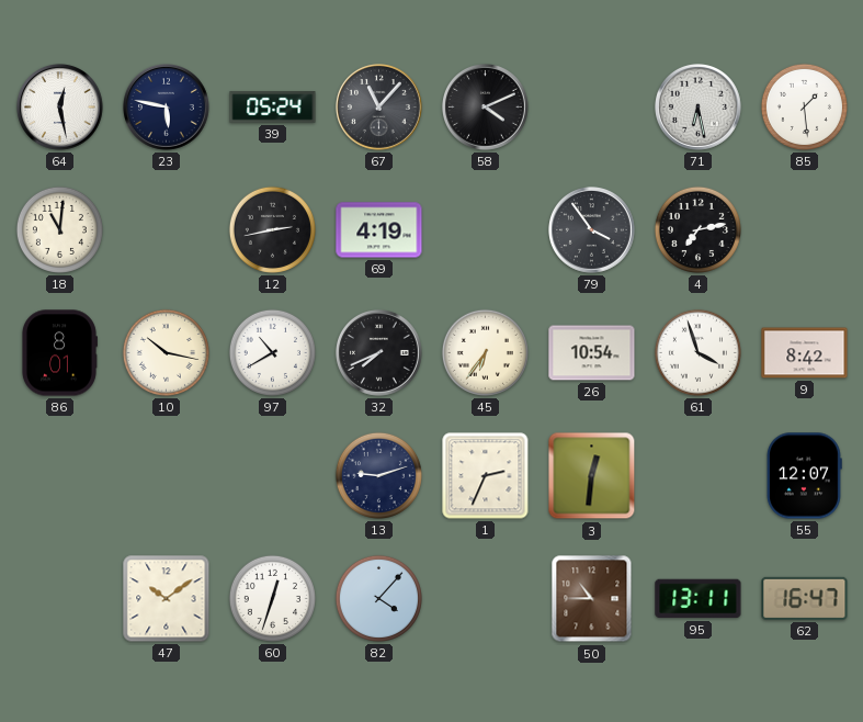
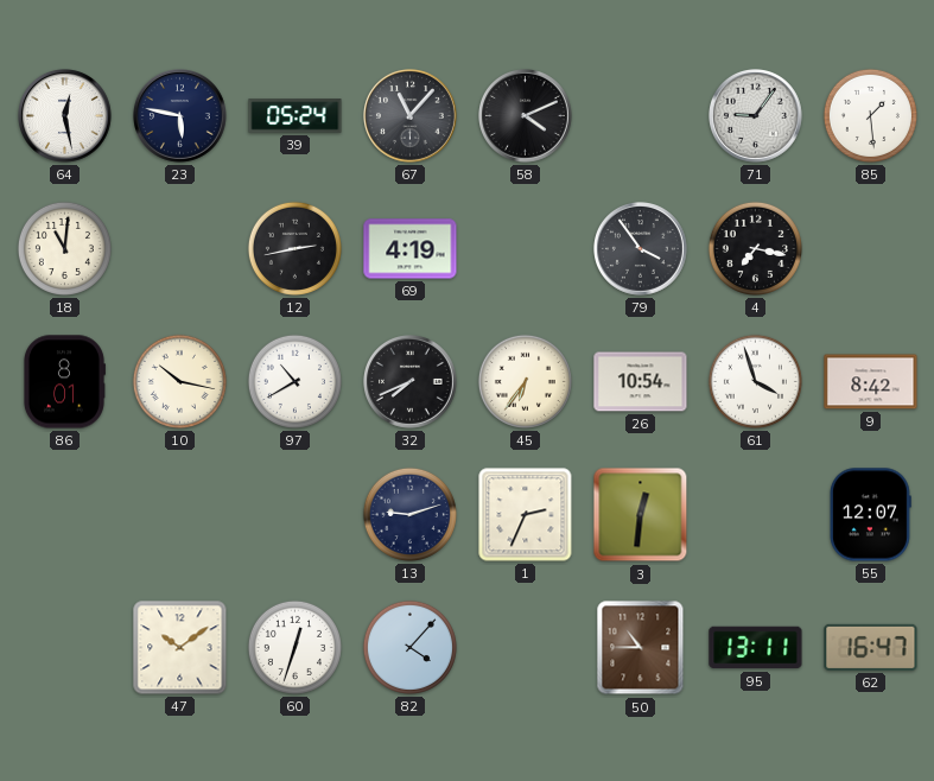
71: 6:28 -> 9:06 (756, 116)
4: 7:13 -> 7:17 (755, 248)
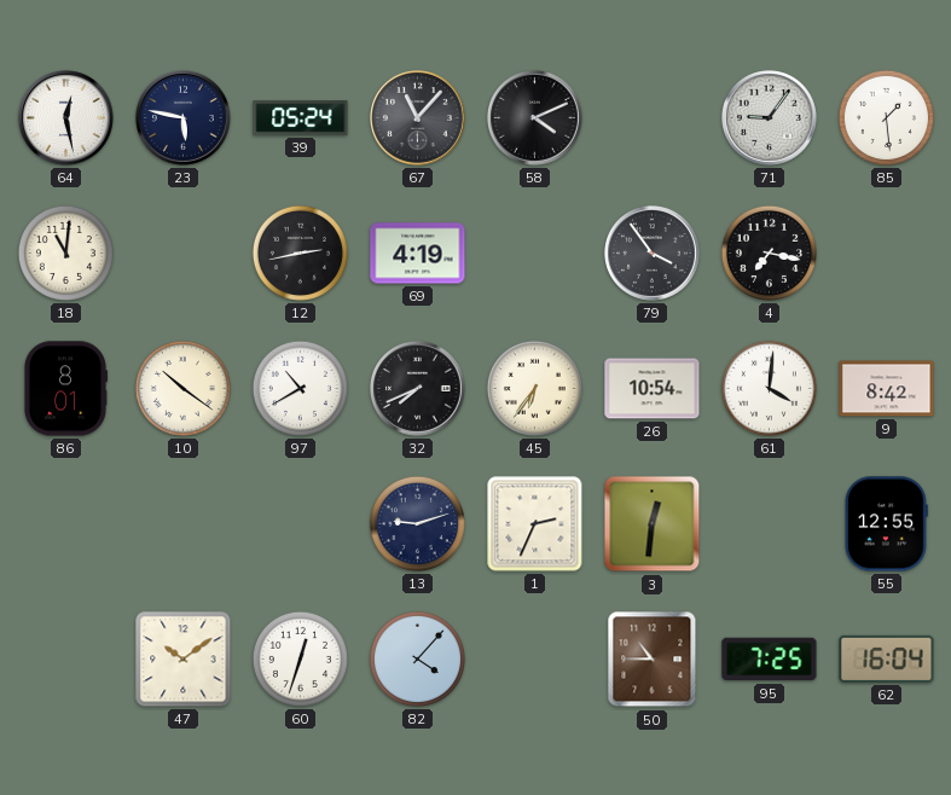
10: 10:17 -> 10:21 (182, 388)
61: 3:57 -> 4:01 (769, 388)
55: 12:07 -> 12:55 (886, 524)
95: 13:11 -> 7:25 (770, 660)
62: 16:47 -> 16:04 (887, 658)
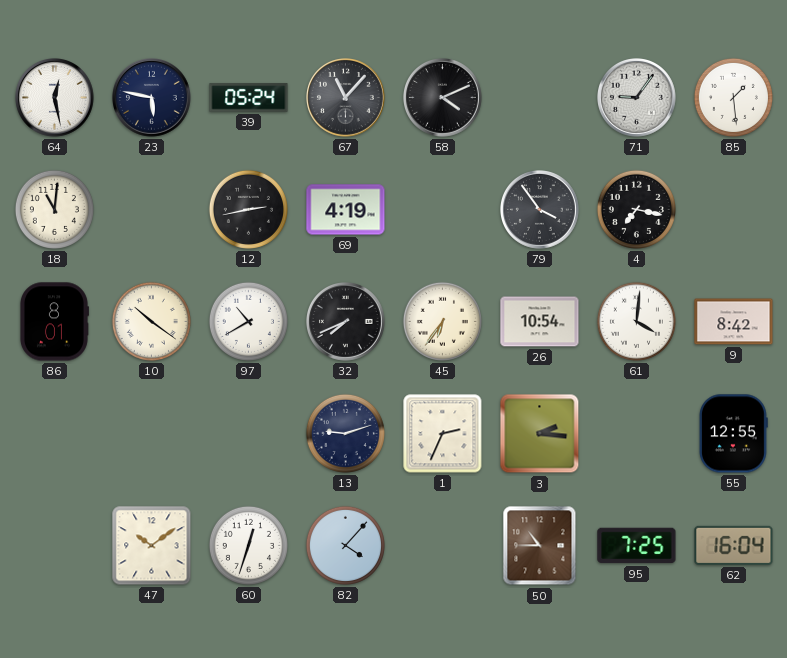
3: 12:31 -> 2:16 (540, 434)
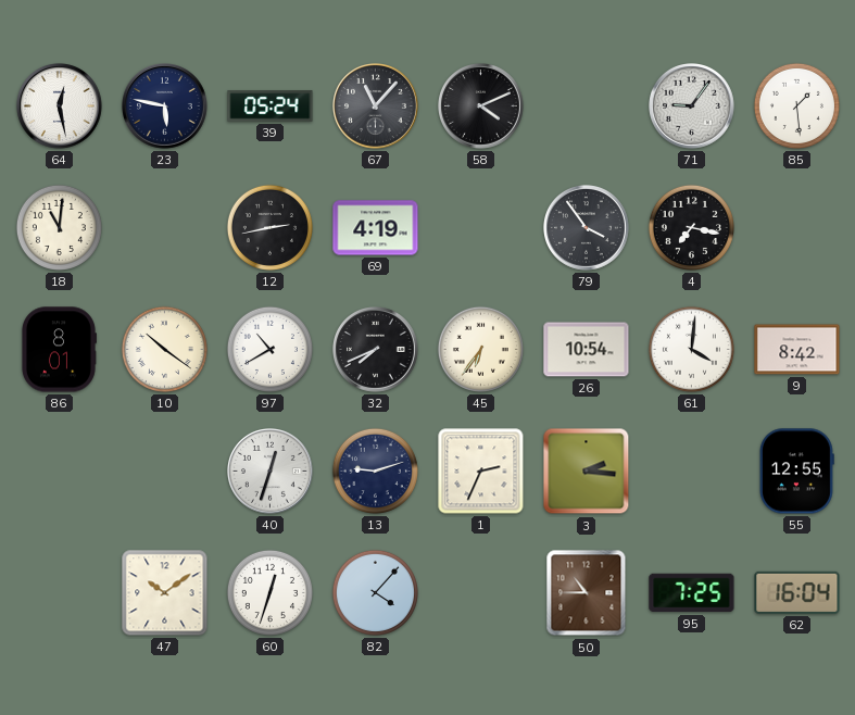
40: none -> 12:33 (271, 472)
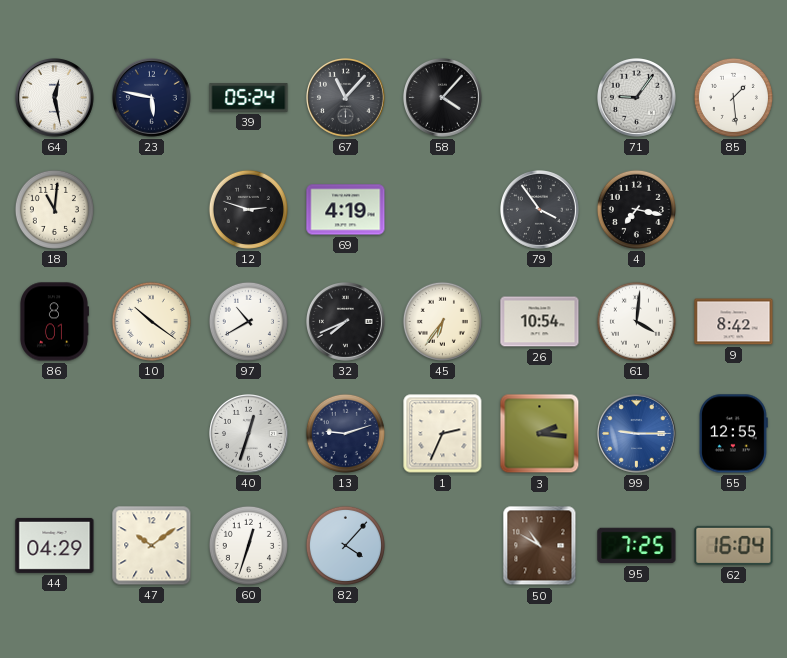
58: 4:11 -> 4:07 (443, 98)
12: 2:43 -> 2:48 (248, 209)
99: none -> 9:15 (637, 434)
44: none -> 04:29 (55, 545)
50: 10:45 -> 10:50 (540, 546)
